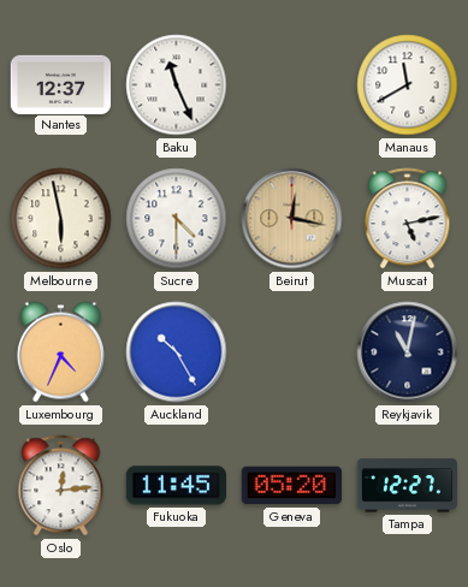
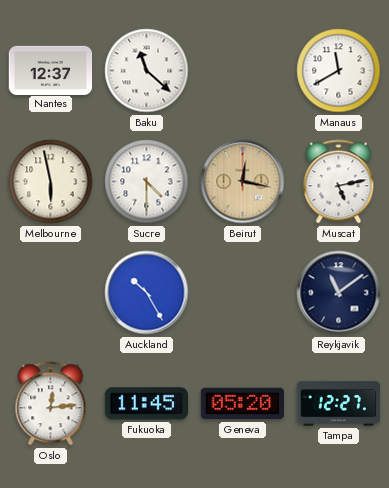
Baku: 11:26 -> 11:22 (147, 71)
Luxembourg: 4:34 -> none (60, 352)
Reykjavik: 11:02 -> 11:09 (339, 293)
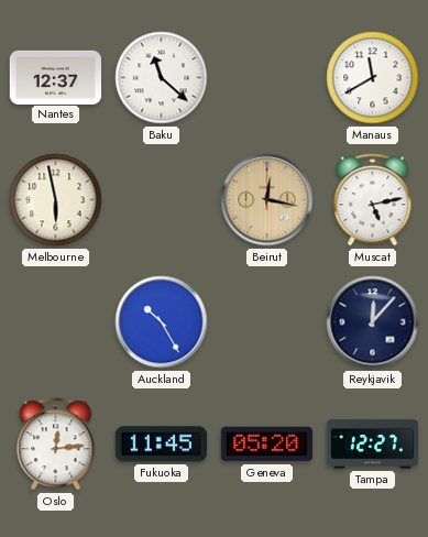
Sucre: 4:30 -> none (147, 182)
Reykjavik: 11:09 -> 12:07 (373, 322)
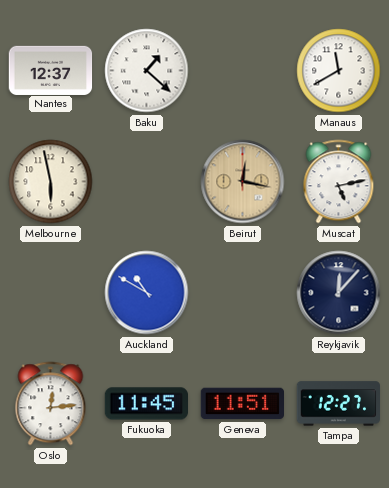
Baku: 11:22 -> 1:22 (147, 71)
Auckland: 10:25 -> 10:50 (147, 293)
Geneva: 05:20 -> 11:51 (242, 404)
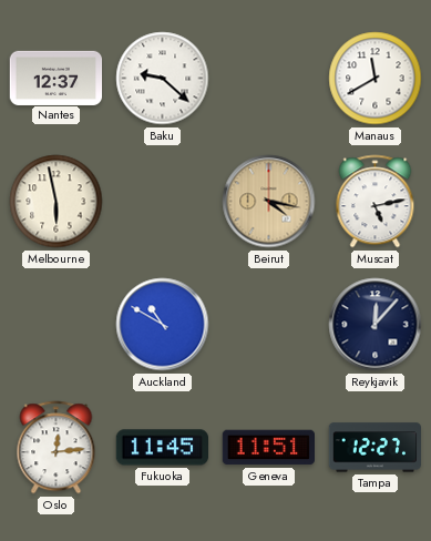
Baku: 1:22 -> 9:22 (163, 79)
Beirut: 12:17 -> 4:17 (269, 202)
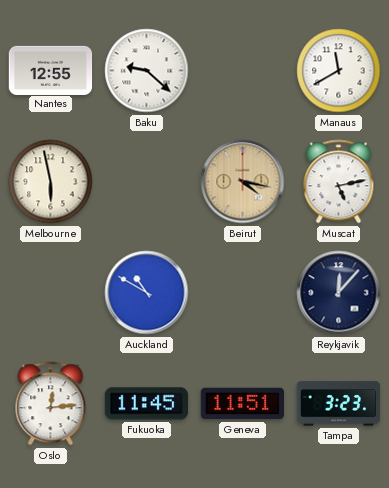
Nantes: 12:37 -> 12:55 (51, 70)
Tampa: 12:27 -> 3:23 (338, 404)
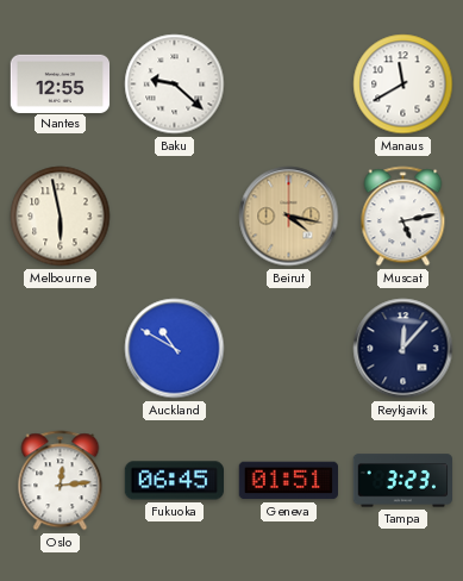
Fukuoka: 11:45 -> 06:45 (174, 481)
Geneva: 11:51 -> 01:51 (288, 481)
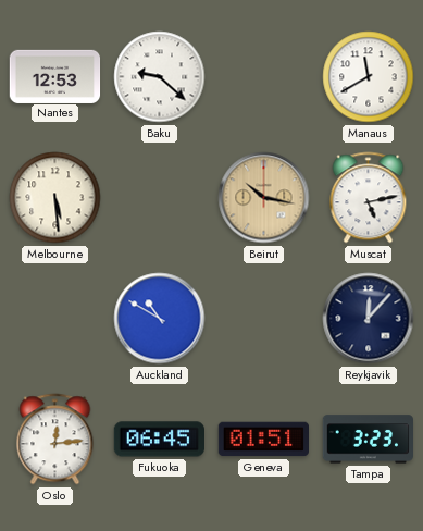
Nantes: 12:55 -> 12:53 (55, 76)
Melbourne: 5:58 -> 5:29 (55, 198)
Beirut: 4:17 -> 10:17 (264, 198)
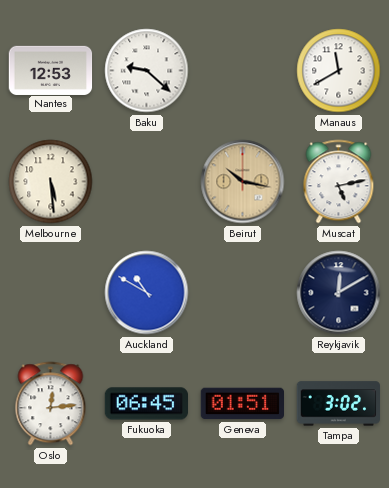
Reykjavik: 12:07 -> 12:10 (339, 293)
Tampa: 3:23 -> 3:02 (338, 404)
